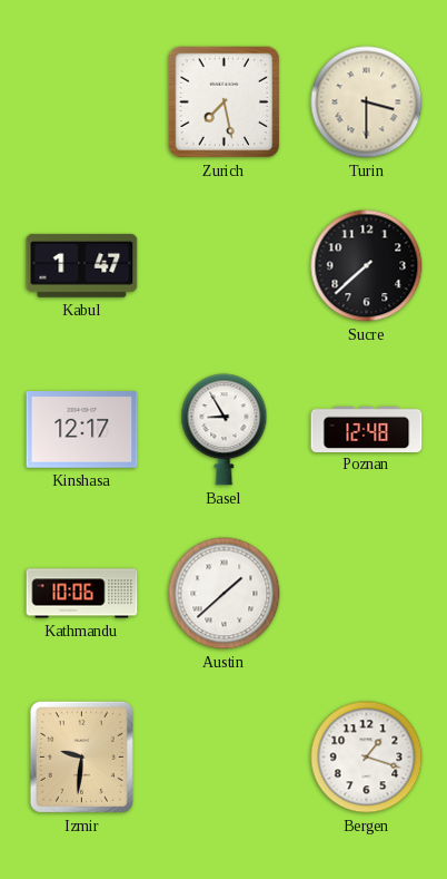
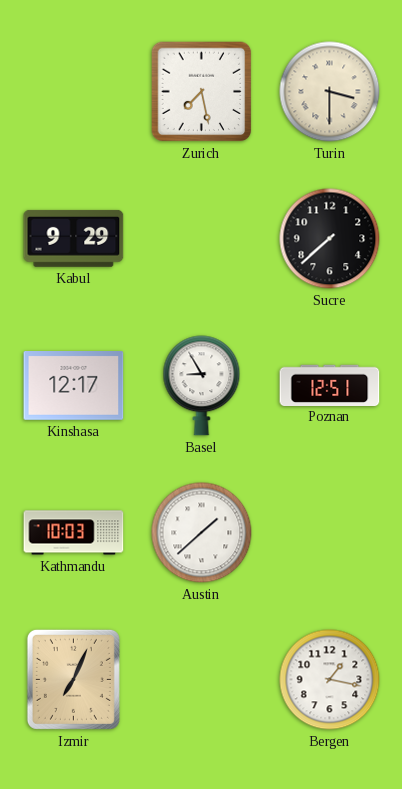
Kabul: 1:47 -> 9:29 (74, 238)
Poznan: 12:48 -> 12:51 (330, 385)
Kathmandu: 10:06 -> 10:03 (74, 533)
Izmir: 9:31 -> 7:04 (73, 679)
Bergen: 1:18 -> 1:17 (330, 680)
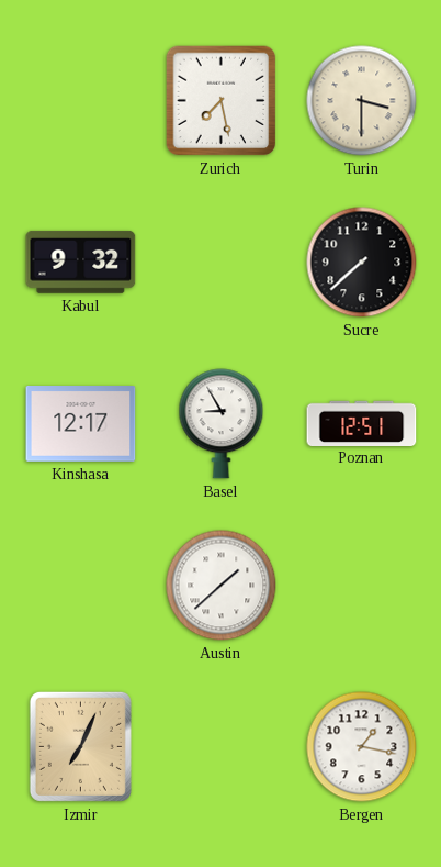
Kabul: 9:29 -> 9:32 (81, 262)
Kathmandu: 10:03 -> none (74, 533)
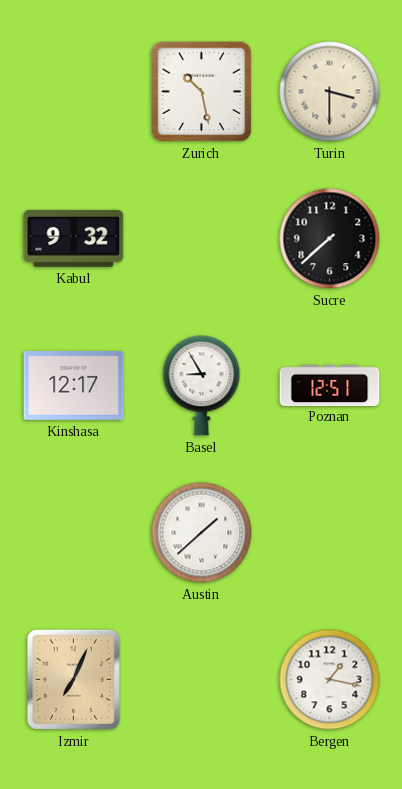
Zurich: 7:28 -> 10:28 (202, 92)
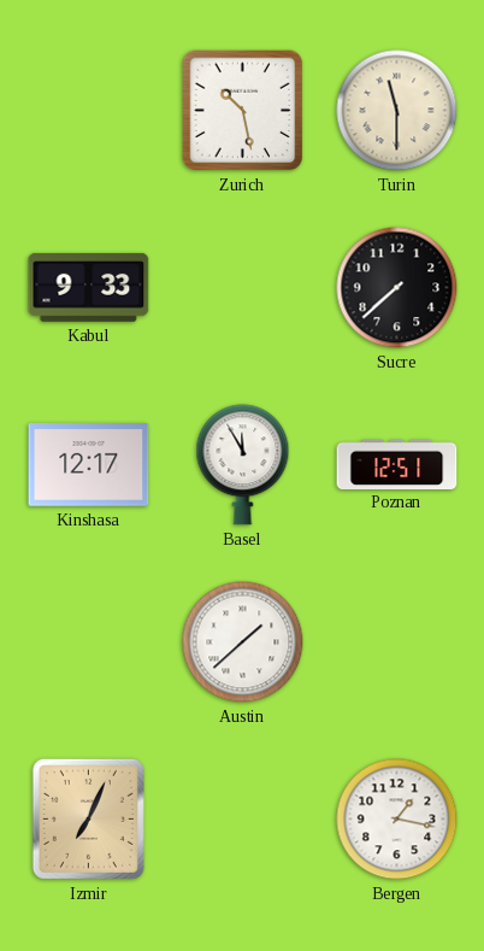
Turin: 3:30 -> 11:30 (397, 111)
Kabul: 9:32 -> 9:33 (89, 287)
Basel: 8:55 -> 11:55 (243, 465)
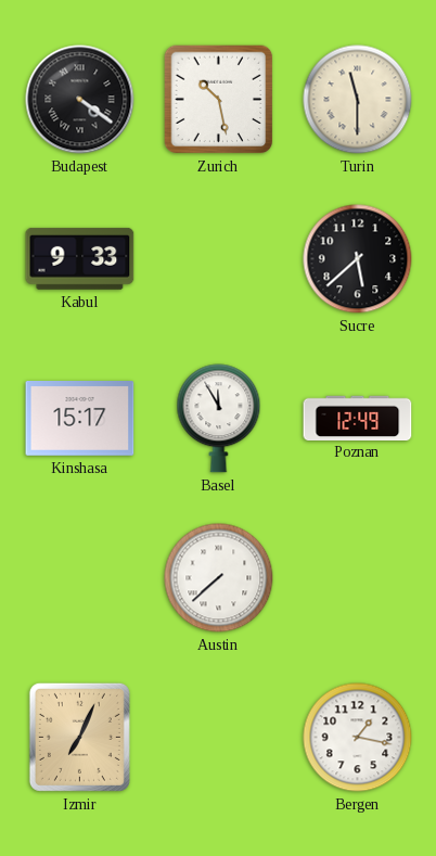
Budapest: none -> 4:21 (80, 100)
Sucre: 7:38 -> 5:38 (358, 259)
Kinshasa: 12:17 -> 15:17 (80, 419)
Poznan: 12:51 -> 12:49 (358, 418)
Austin: 1:38 -> 7:38 (219, 578)
